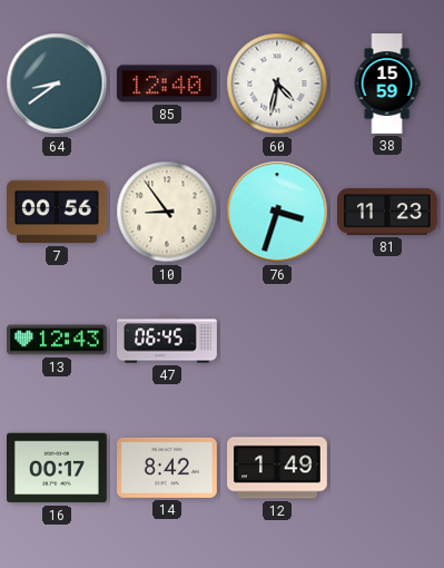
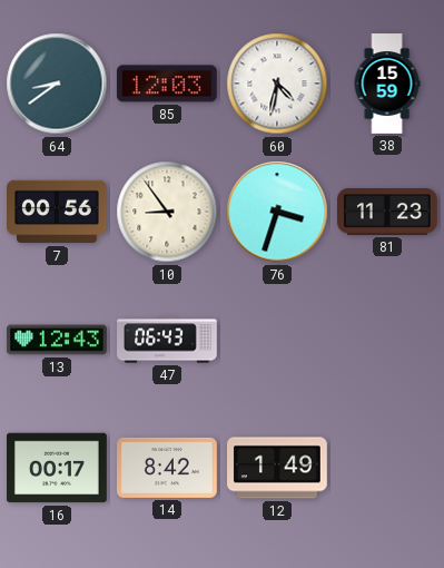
85: 12:40 -> 12:03 (167, 84)
47: 06:45 -> 06:43 (168, 340)
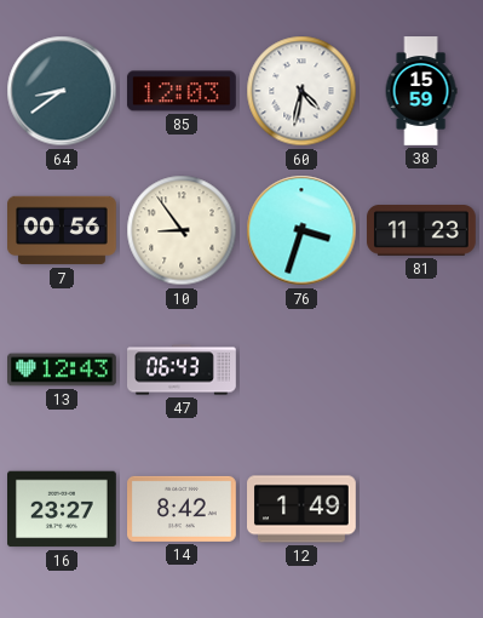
16: 00:17 -> 23:27 (63, 509)
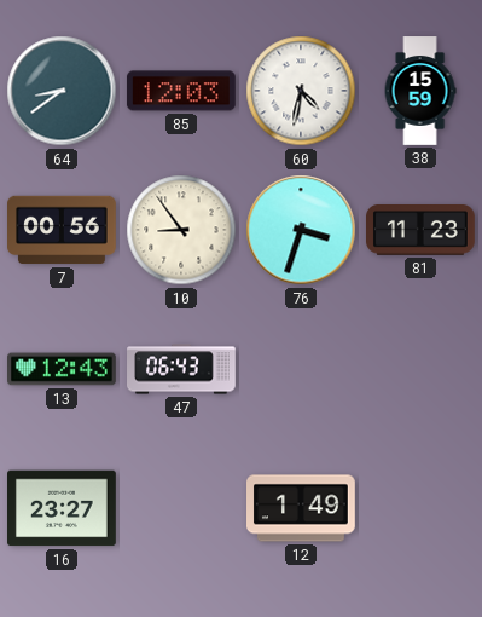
14: 8:42 -> none (183, 509)
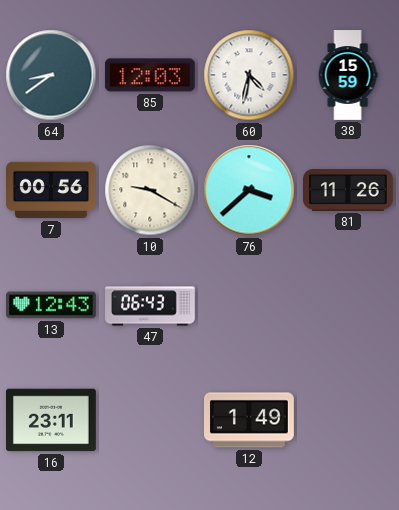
10: 8:54 -> 9:20 (150, 190)
76: 3:33 -> 3:38 (249, 190)
81: 11:23 -> 11:26 (349, 191)
16: 23:27 -> 23:11 (52, 420)
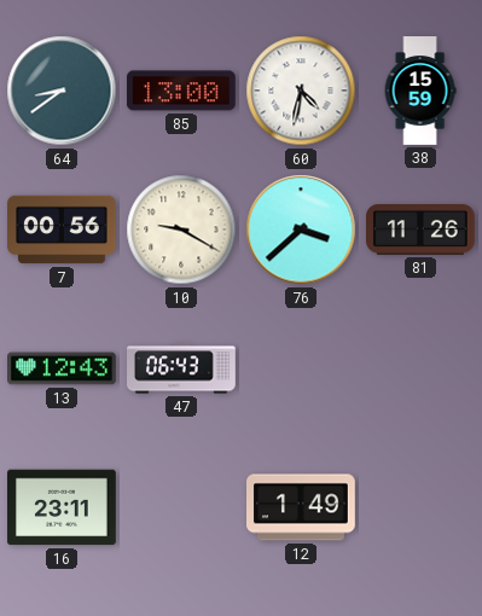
85: 12:03 -> 13:00 (181, 91)
